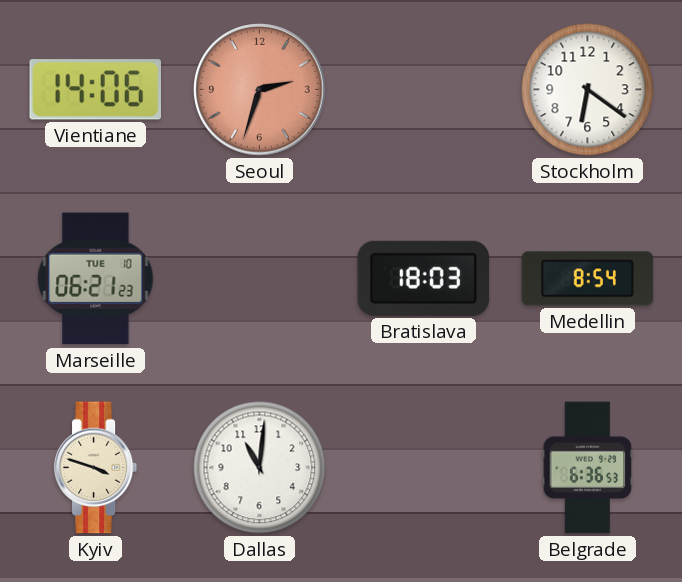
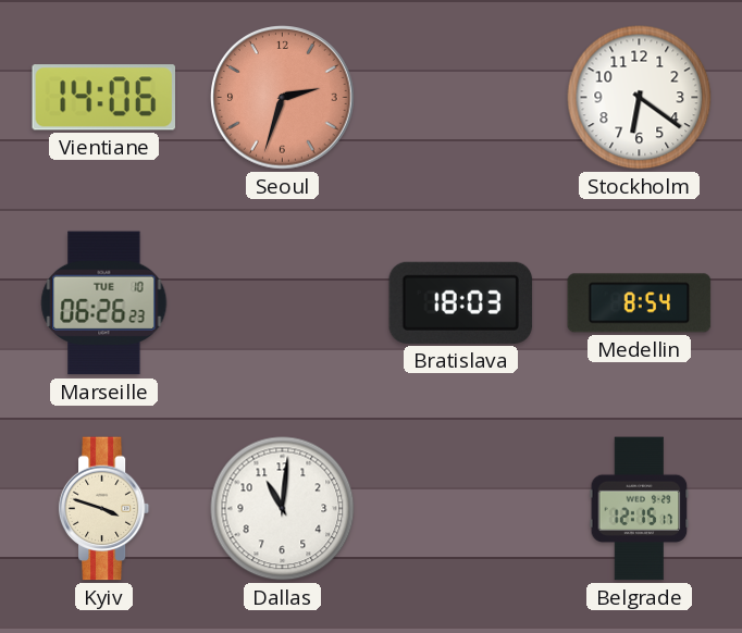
Marseille: 06:21 -> 06:26 (104, 303)
Belgrade: 6:36 -> 12:15 (640, 509)
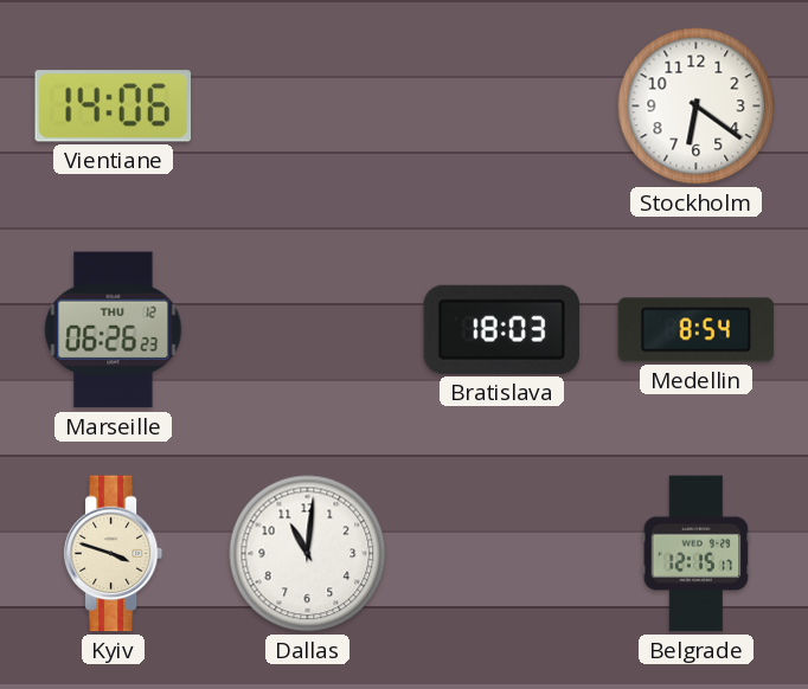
Seoul: 2:33 -> none (283, 98)
Marseille date: TUE 10 -> THU 12 (114, 330)
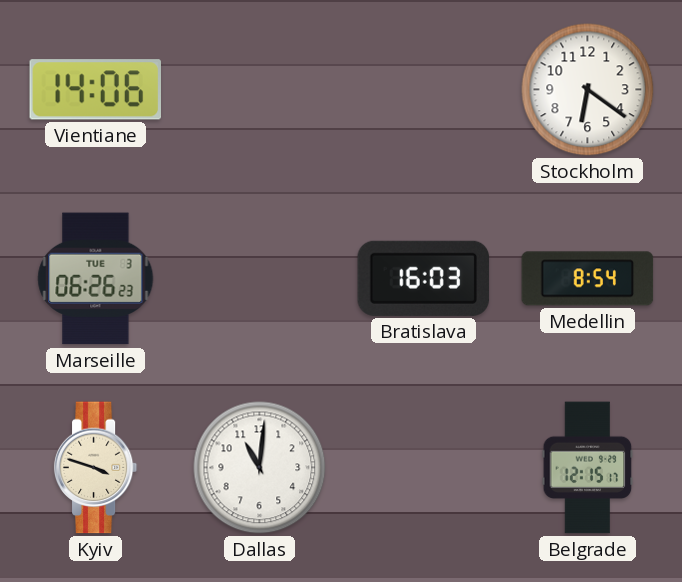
Marseille date: THU 12 -> TUE 3 (96, 279)
Bratislava: 18:03 -> 16:03 (424, 278)
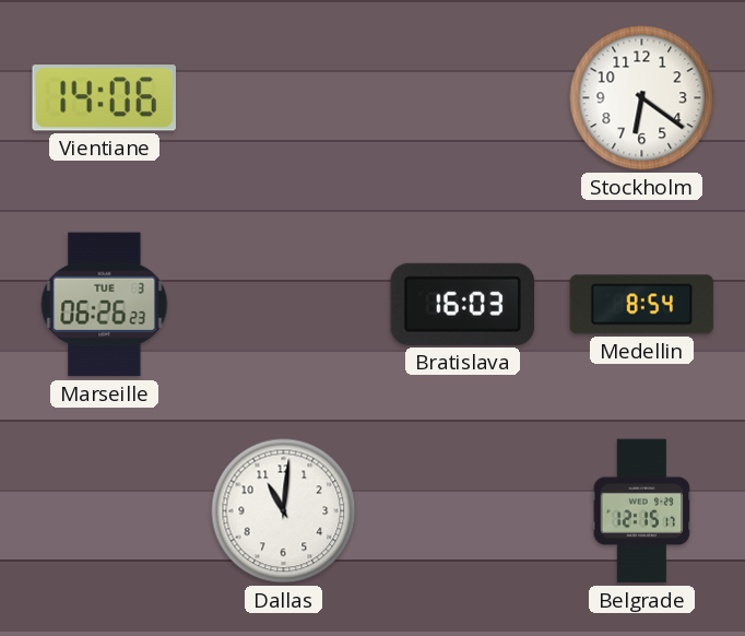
Kyiv: 3:48 -> none (96, 468)
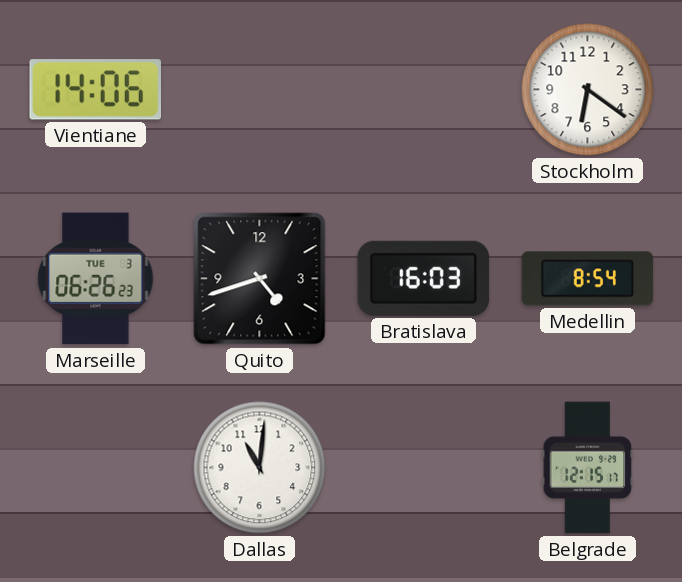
Quito: none -> 4:42 (260, 279)
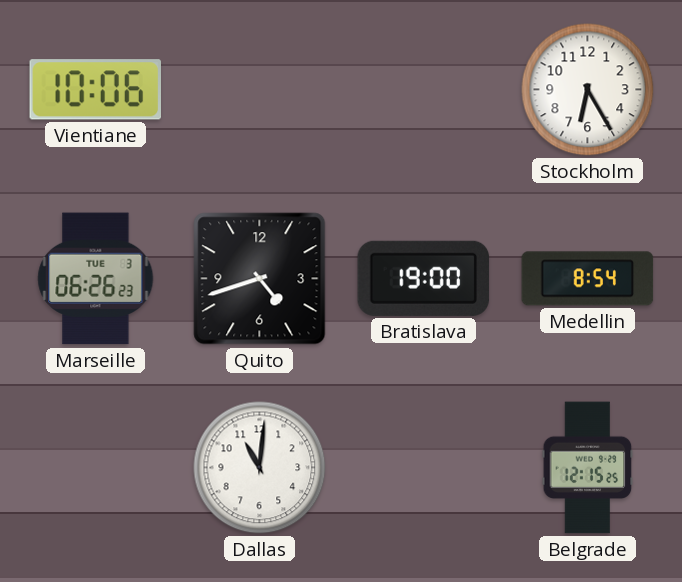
Vientiane: 14:06 -> 10:06 (95, 90)
Stockholm: 6:21 -> 6:25 (588, 90)
Bratislava: 16:03 -> 19:00 (424, 278)
Belgrade: 12:15:17 -> 12:15:25 (588, 468)
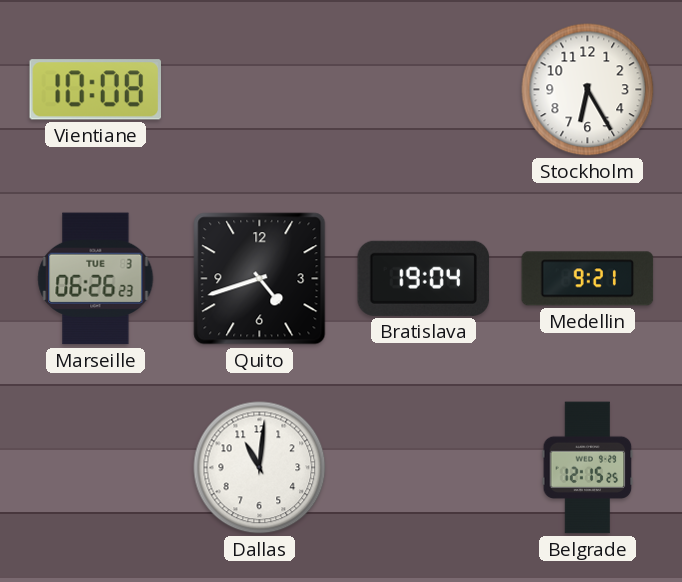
Vientiane: 10:06 -> 10:08 (95, 90)
Bratislava: 19:00 -> 19:04 (424, 278)
Medellin: 8:54 -> 9:21 (588, 279)
